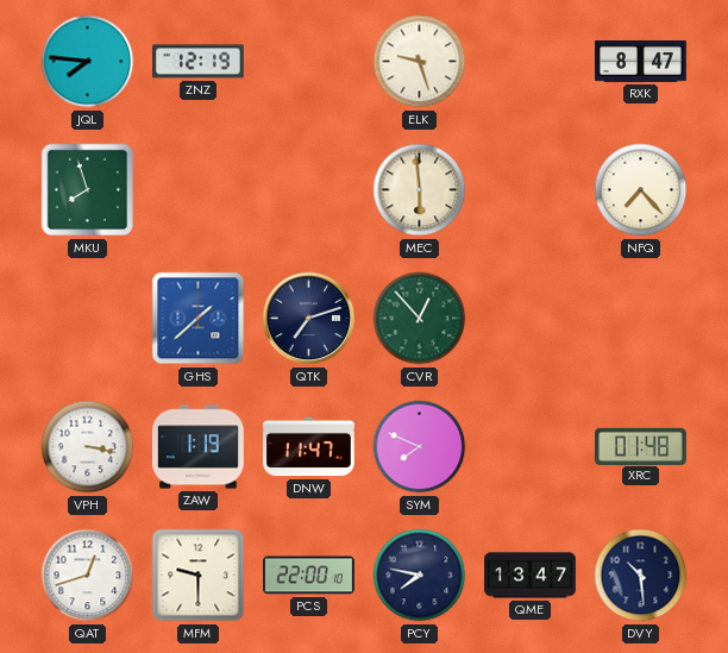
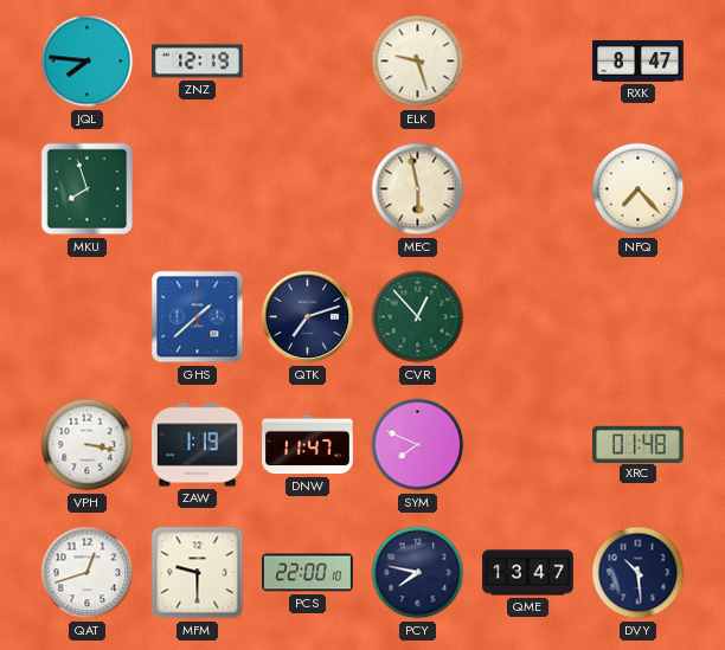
MEC: 5:59 -> 5:58 (418, 189)
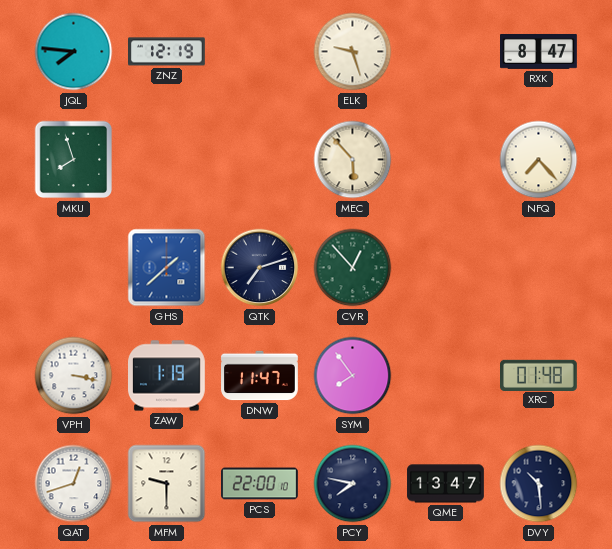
MEC: 5:58 -> 5:53 (353, 160)
SYM: 7:49 -> 7:54 (353, 376)
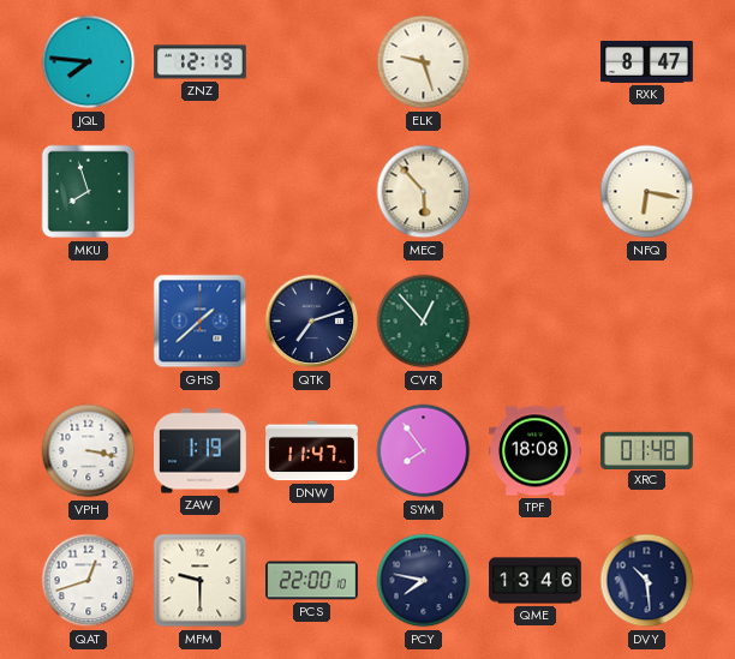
NFQ: 7:23 -> 6:17 (647, 192)
TPF: none -> 18:08 (536, 451)
QME: 13:47 -> 13:46 (536, 581)
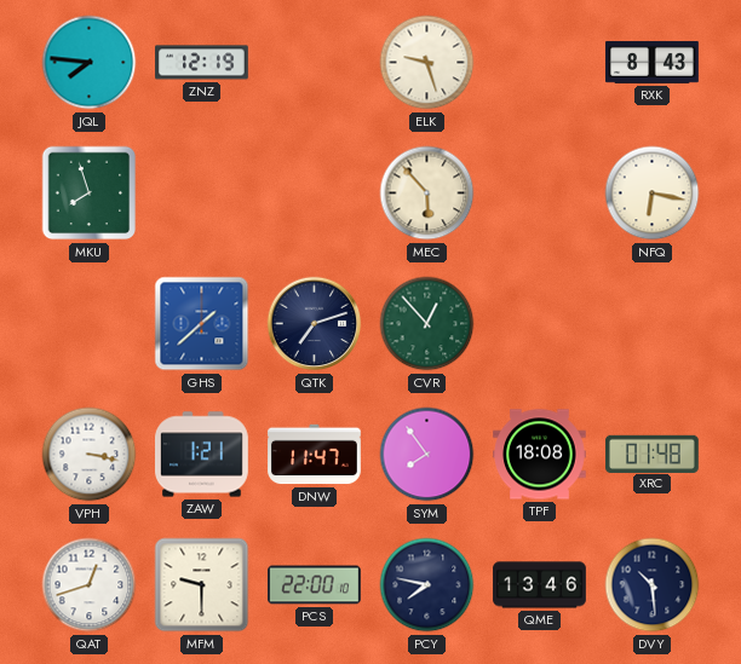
RXK: 8:47 -> 8:43 (653, 62)
ZAW: 1:19 -> 1:21 (202, 455)
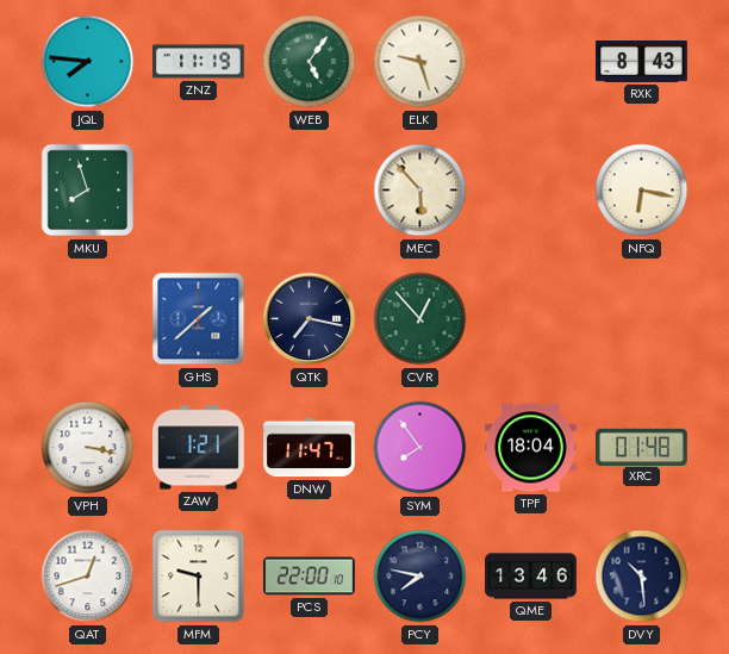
ZNZ: 12:19 -> 11:19 (199, 62)
WEB: none -> 5:06 (310, 62)
QTK: 7:12 -> 7:17 (310, 319)
TPF: 18:08 -> 18:04 (531, 448)
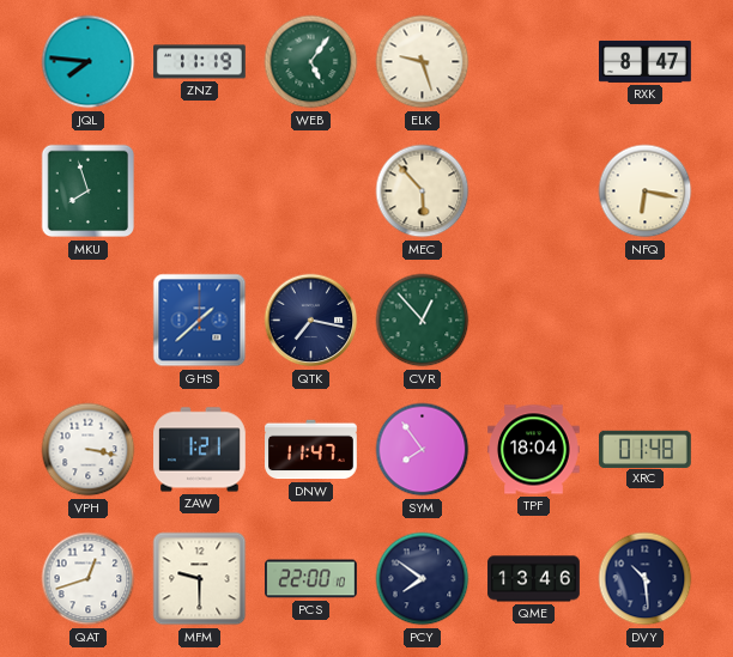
RXK: 8:43 -> 8:47 (646, 61)
PCY: 7:47 -> 7:51 (423, 579)
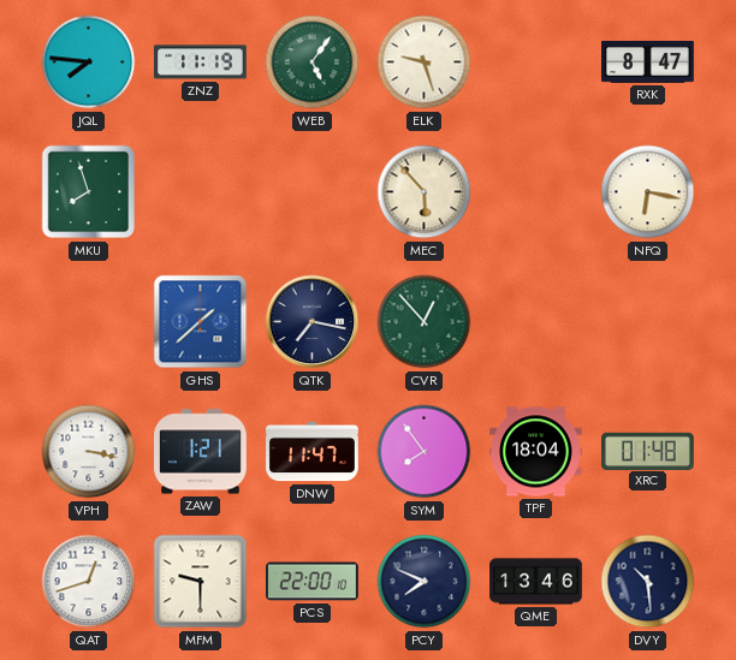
PCY: 7:51 -> 7:49 (425, 582)
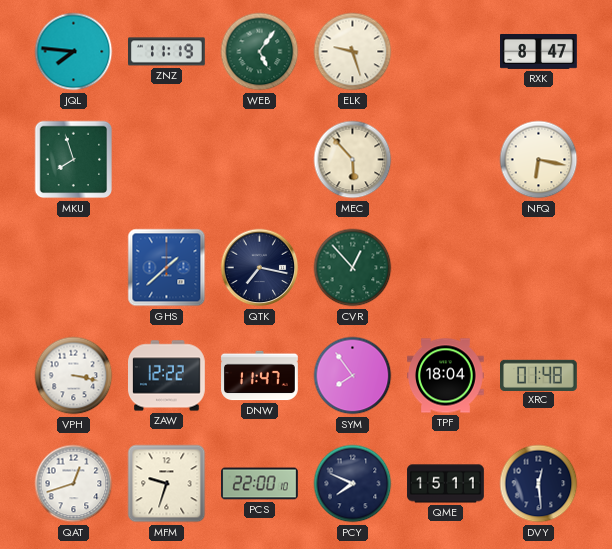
ZAW: 1:21 -> 12:22 (167, 376)
MFM: 9:30 -> 9:33 (167, 484)
QME: 13:46 -> 15:11 (446, 484)
DVY: 10:29 -> 12:29 (539, 484)
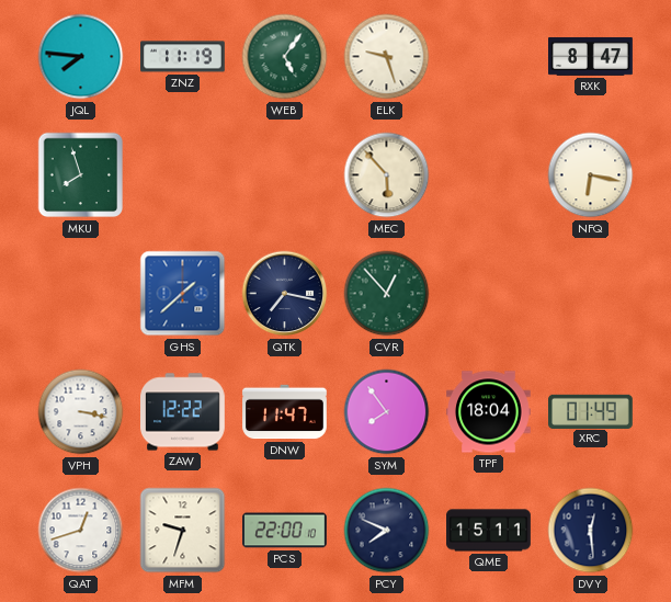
XRC: 01:48 -> 01:49 (591, 411)
